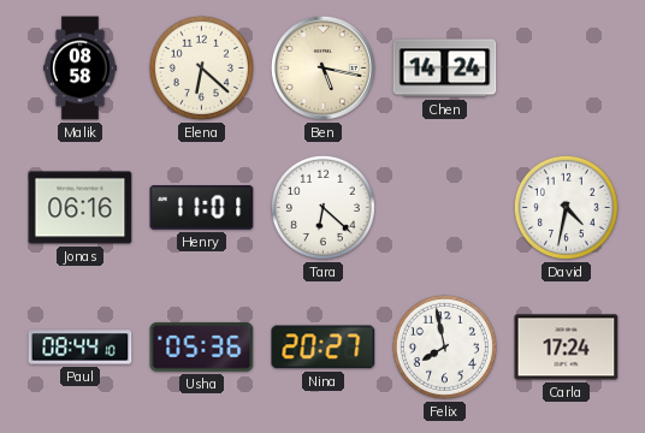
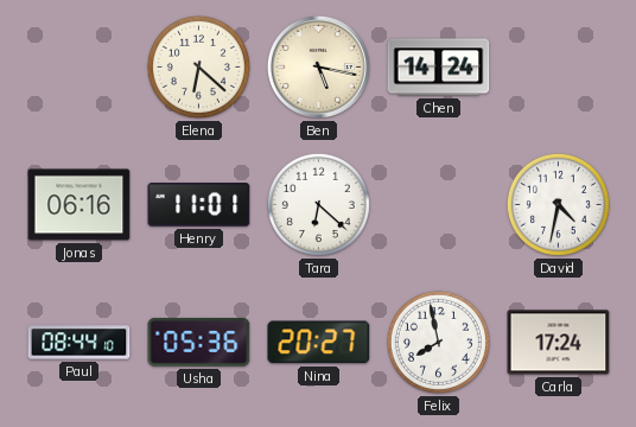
Malik: 08:58 -> none (79, 69)
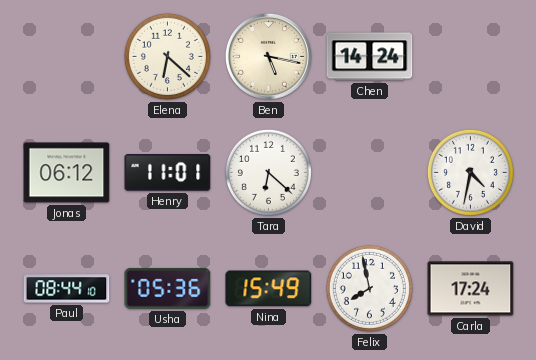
Jonas: 06:16 -> 06:12 (67, 173)
Nina: 20:27 -> 15:49 (269, 289)
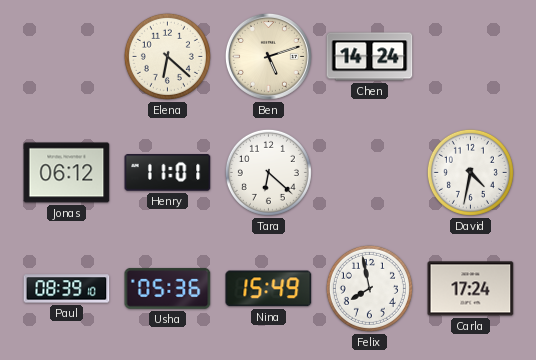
Ben: 5:17 -> 5:12 (268, 56)
Paul: 08:44 -> 08:39 (67, 289)
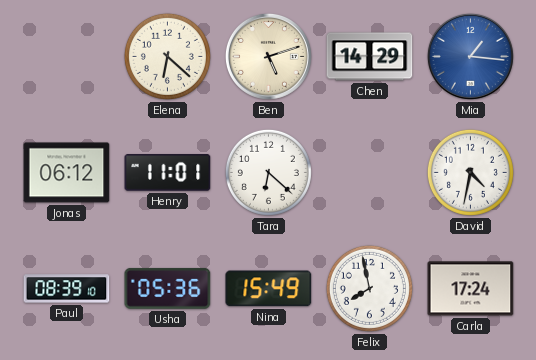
Chen: 14:24 -> 14:29 (370, 57)
Mia: none -> 1:16 (470, 56)
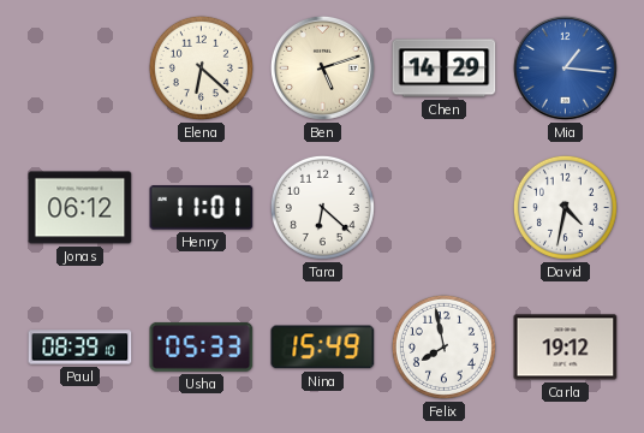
Usha: 05:36 -> 05:33 (202, 346)
Carla: 17:24 -> 19:12 (566, 348)
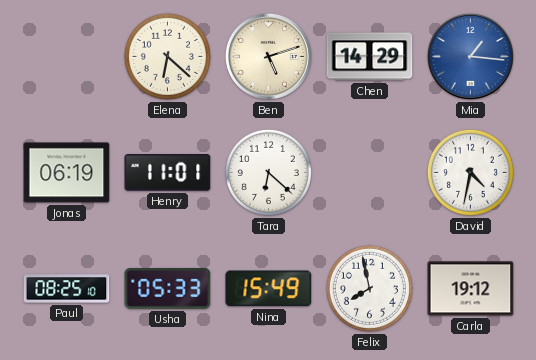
Jonas: 06:12 -> 06:19 (67, 173)
Paul: 08:39 -> 08:25 (67, 289)
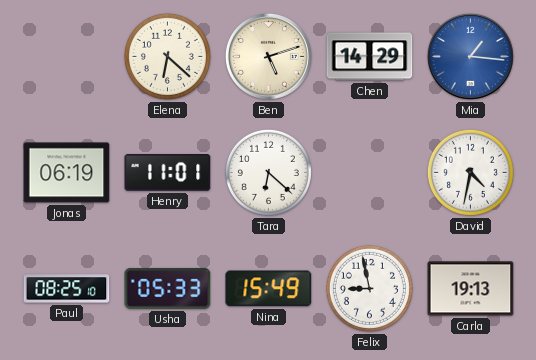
Felix: 7:58 -> 8:58 (369, 288)
Carla: 19:12 -> 19:13 (471, 289)
